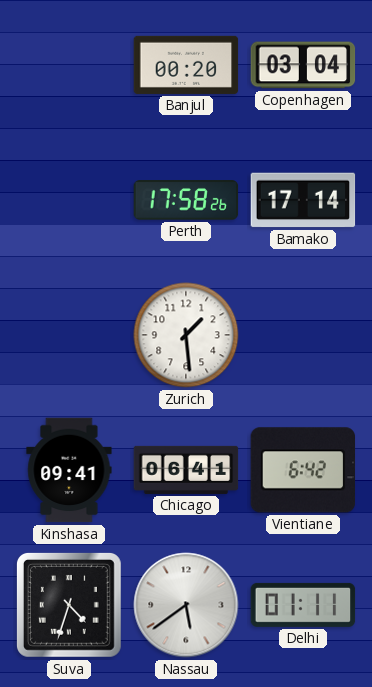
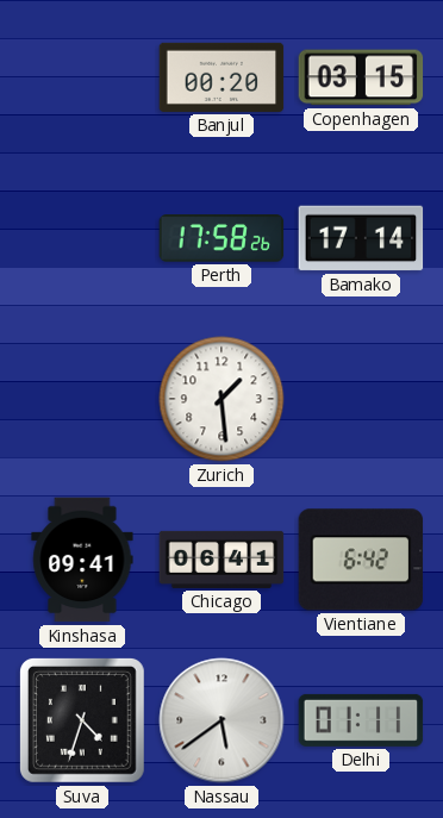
Copenhagen: 03:04 -> 03:15 (361, 77)
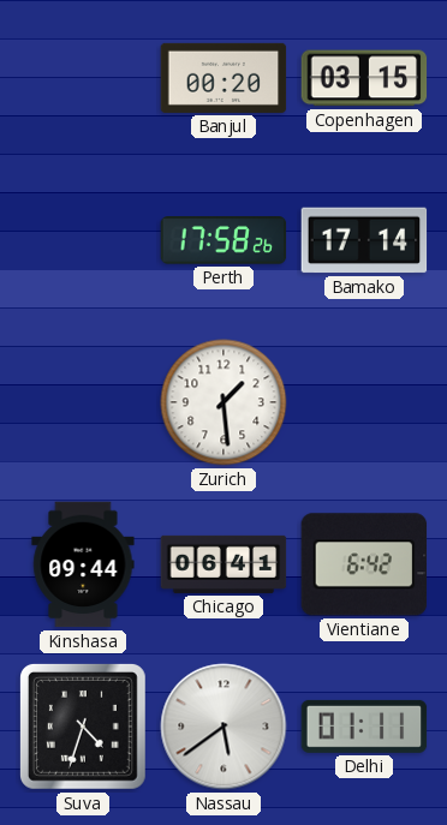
Kinshasa: 09:41 -> 09:44 (83, 564)
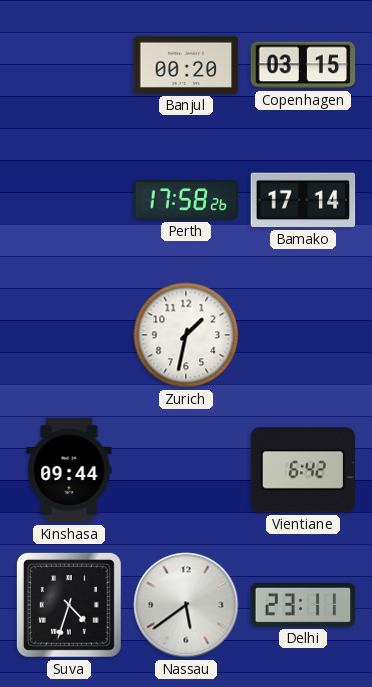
Zurich: 1:29 -> 1:32 (186, 335)
Chicago: 06:41 -> none (223, 564)
Delhi: 01:11 -> 23:11 (303, 605)
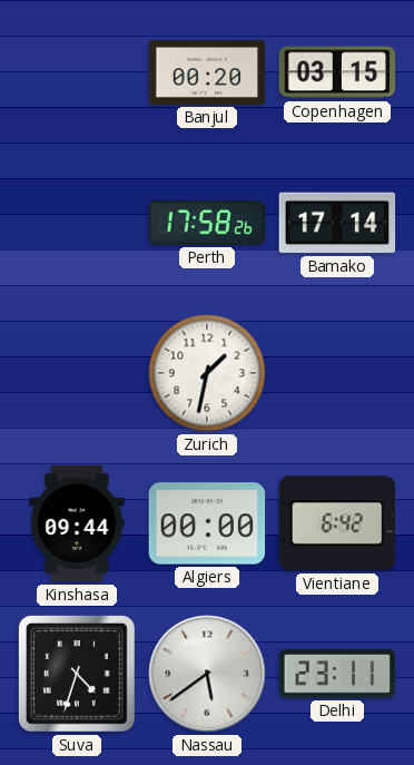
Algiers: none -> 00:00 (207, 523)
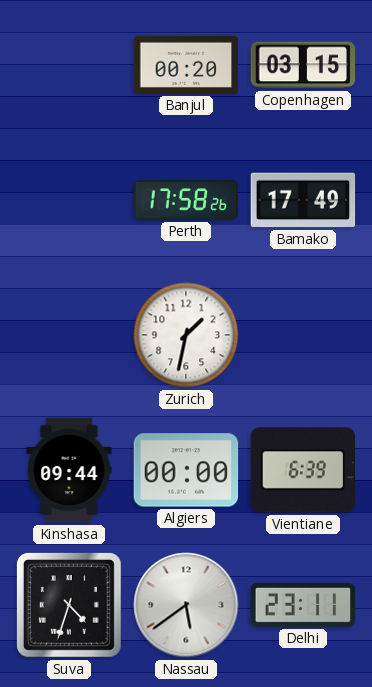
Bamako: 17:14 -> 17:49 (303, 200)
Vientiane: 6:42 -> 6:39 (303, 470)
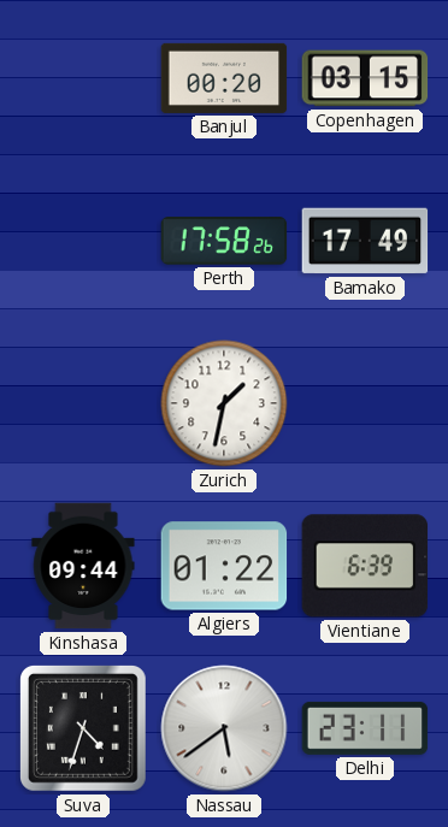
Algiers: 00:00 -> 01:22 (224, 566)
